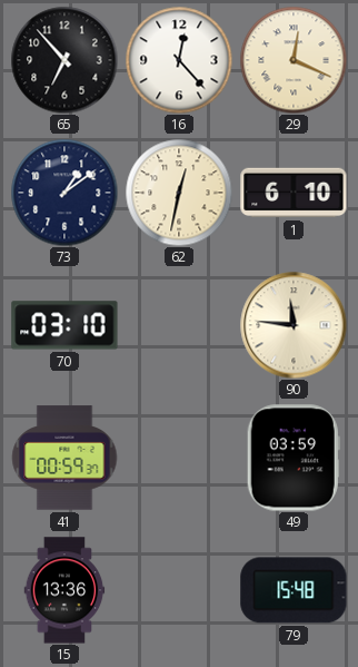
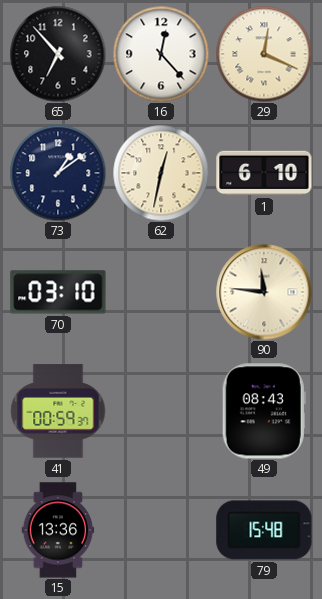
49: 03:59 -> 08:43 (264, 411)
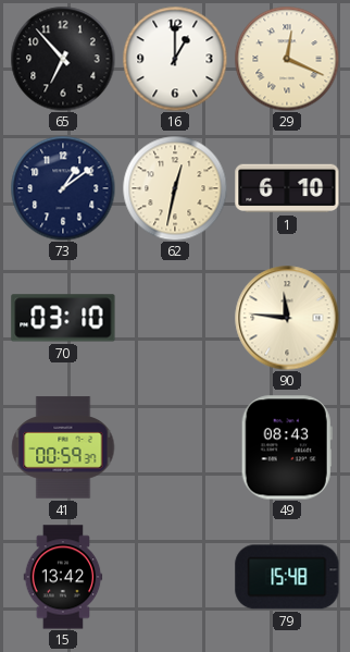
16: 12:23 -> 1:00 (175, 59)
15: 13:36 -> 13:42 (63, 577)
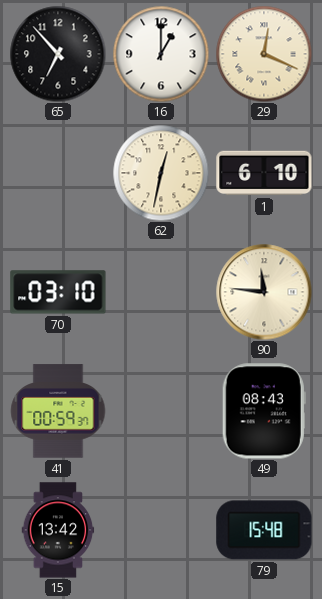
73: 1:09 -> none (63, 188)
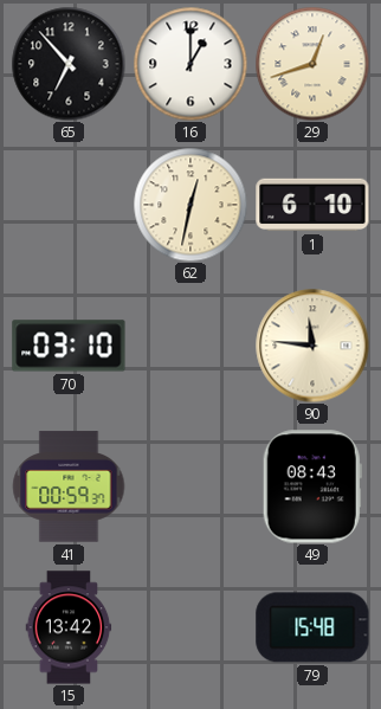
29: 12:19 -> 12:42 (312, 64)
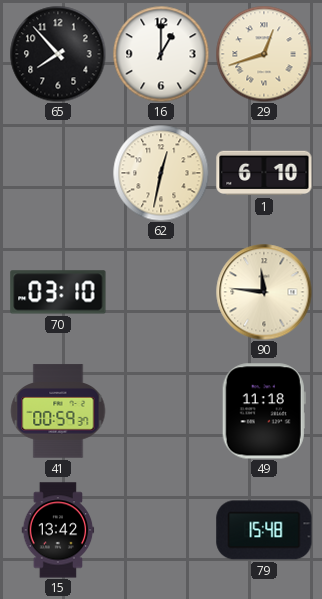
65: 6:53 -> 7:53 (58, 54)
49: 08:43 -> 11:18 (264, 411)
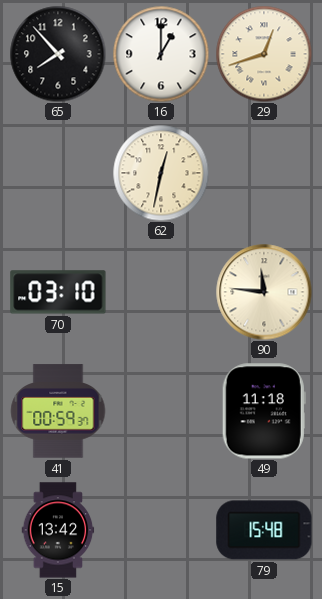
1: 6:10 -> none (264, 173)
